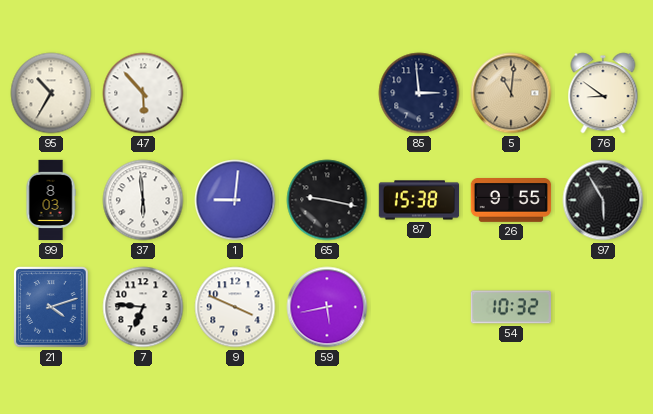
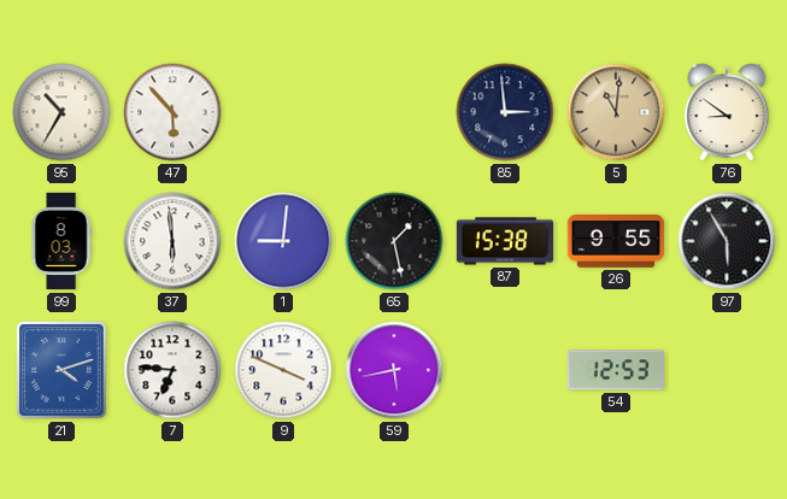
65: 9:17 -> 1:28 (394, 241)
54: 10:32 -> 12:53 (615, 370)
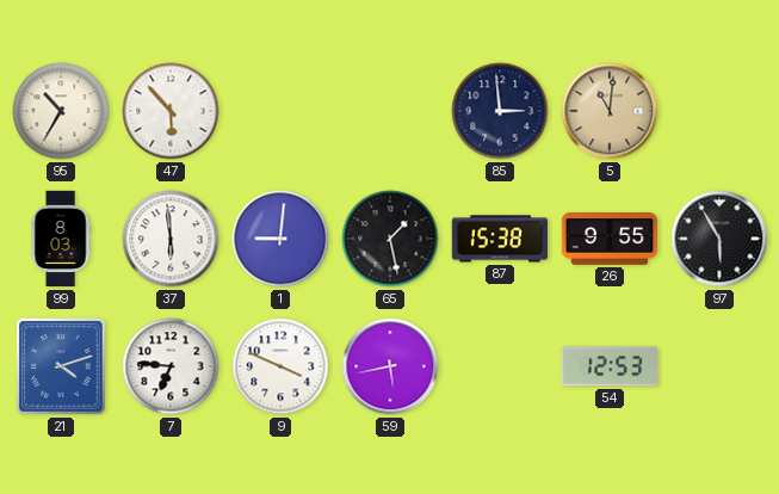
76: 8:51 -> none (727, 112)
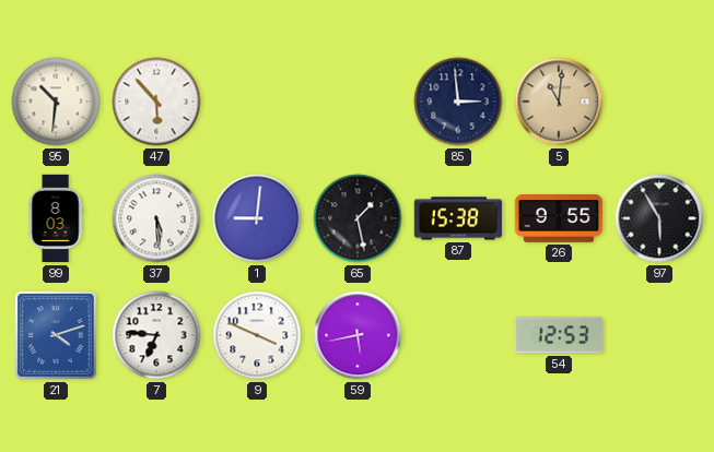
95: 10:35 -> 10:31 (56, 102)
37: 5:59 -> 5:29 (156, 218)
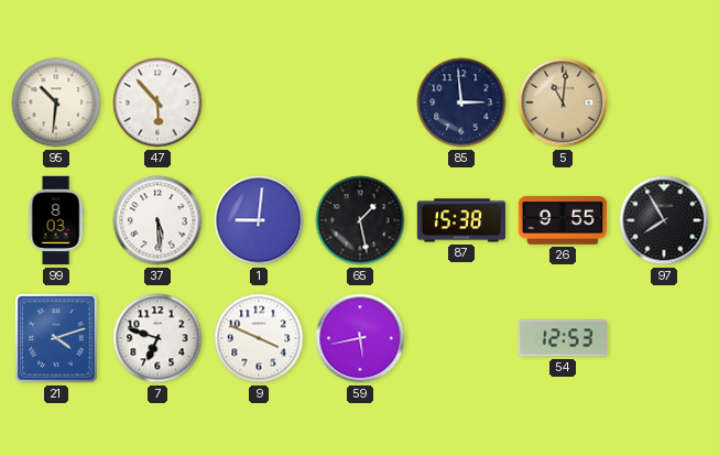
97: 5:55 -> 7:55 (664, 220)
7: 6:46 -> 6:48 (157, 338)
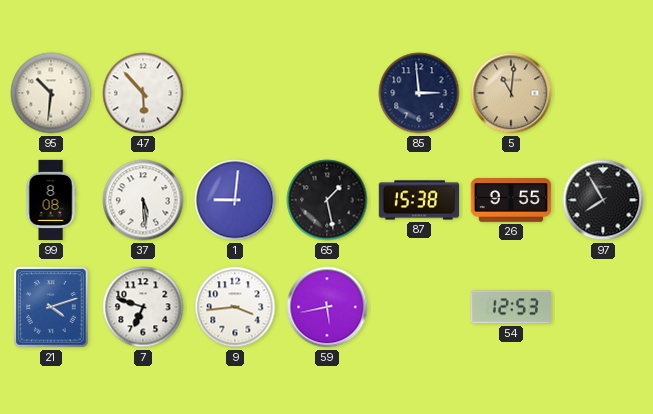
99: 8:03 -> 8:08 (51, 200)
9: 3:49 -> 3:44 (235, 307)
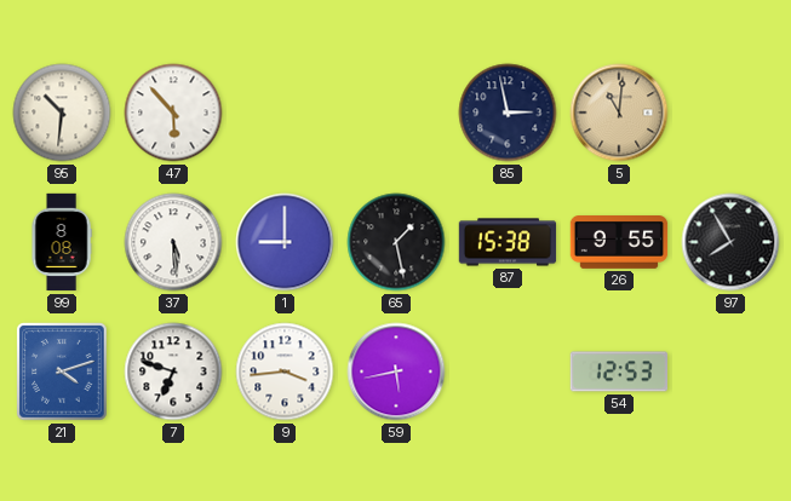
85: 2:59 -> 2:58 (508, 113)
1: 9:01 -> 9:00 (285, 242)
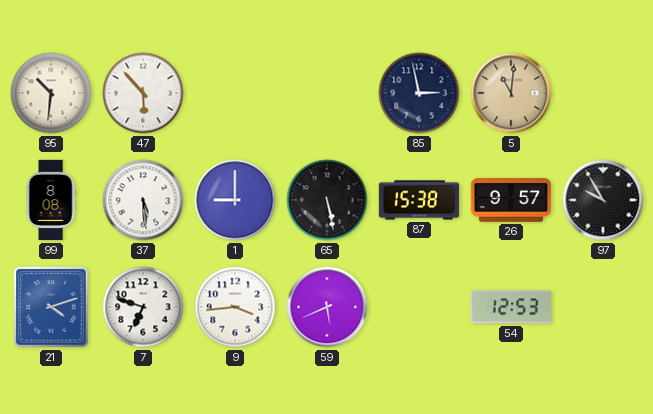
65: 1:28 -> 5:28 (327, 200)
26: 9:55 -> 9:57 (511, 201)
97: 7:55 -> 9:55 (603, 200)
59: 5:43 -> 5:41 (327, 307)
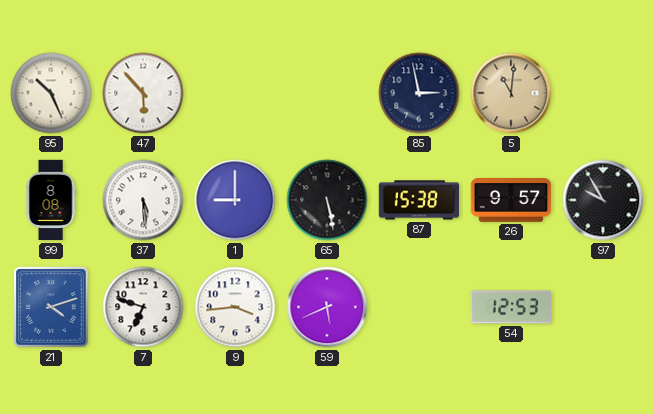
95: 10:31 -> 10:26 (51, 93)
